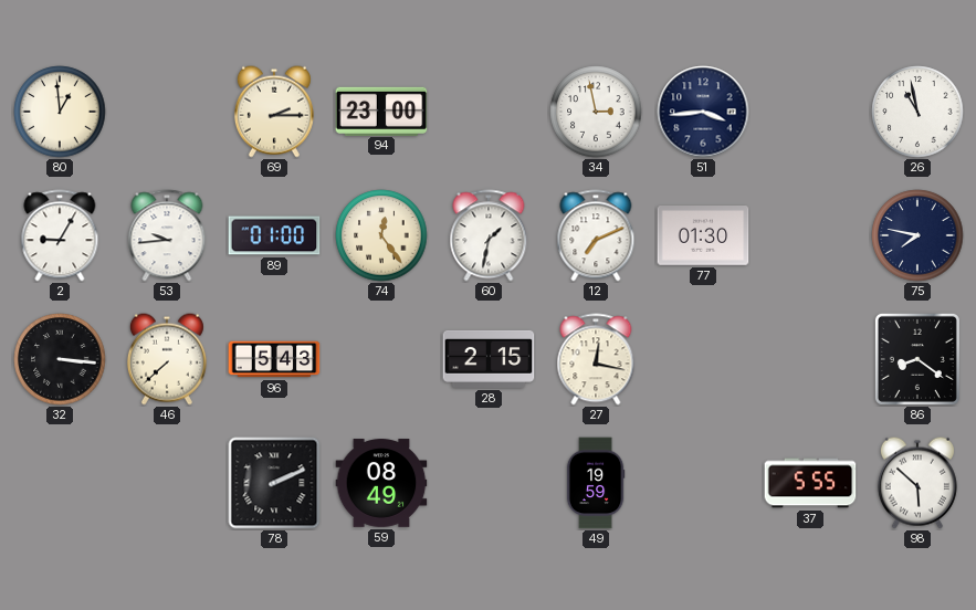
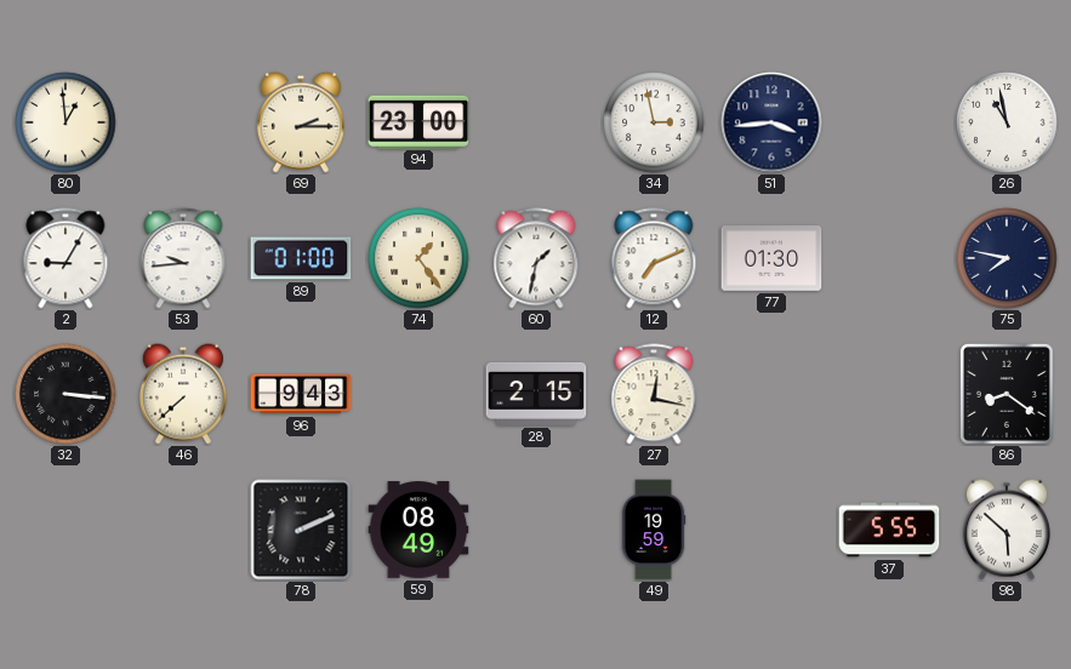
74: 12:24 -> 1:24 (418, 258)
96: 5:43 -> 9:43 (301, 394)
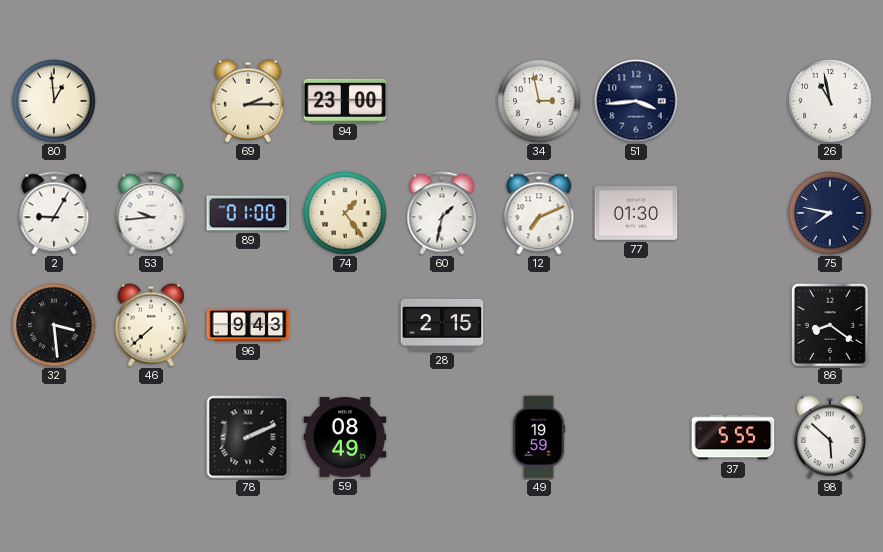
32: 3:16 -> 3:29 (54, 325)
27: 12:17 -> none (654, 394)
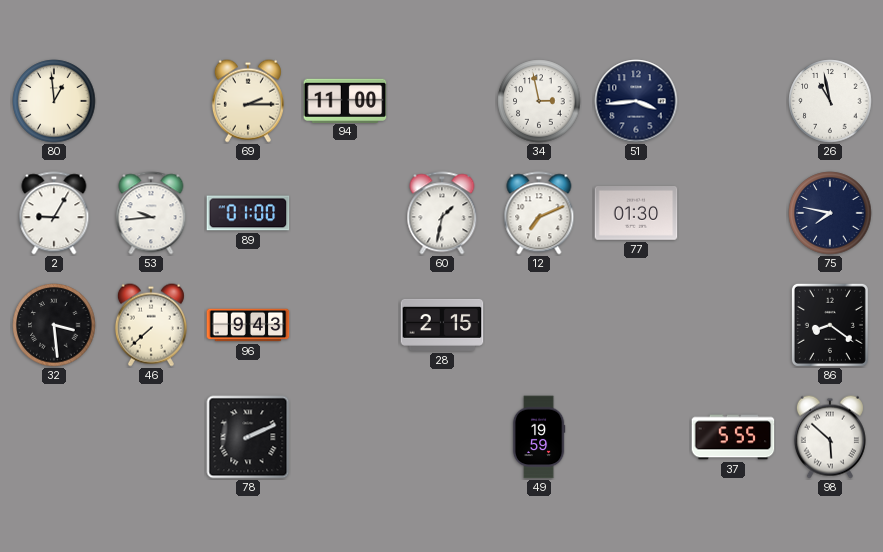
94: 23:00 -> 11:00 (345, 100)
74: 1:24 -> none (345, 213)
59: 08:49 -> none (345, 437)
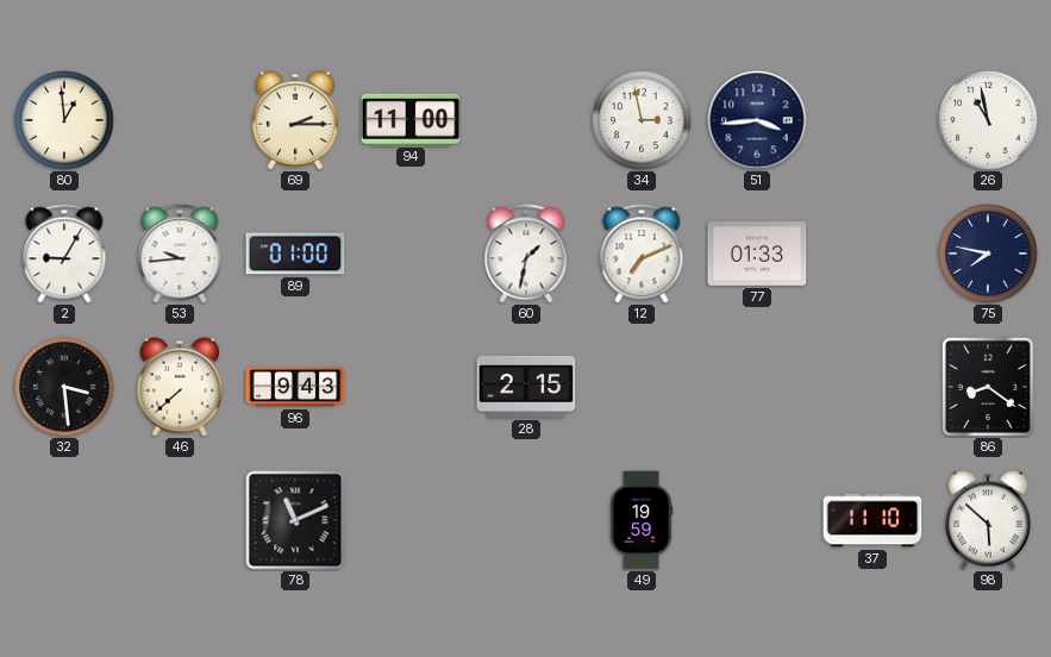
77: 01:30 -> 01:33 (757, 255)
78: 2:11 -> 11:11 (295, 520)
37: 5:55 -> 11:10 (872, 520)
